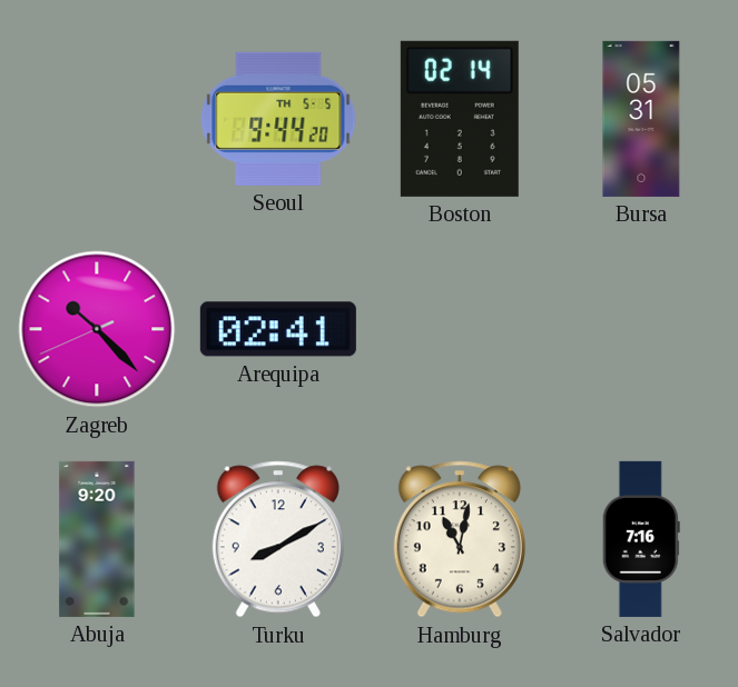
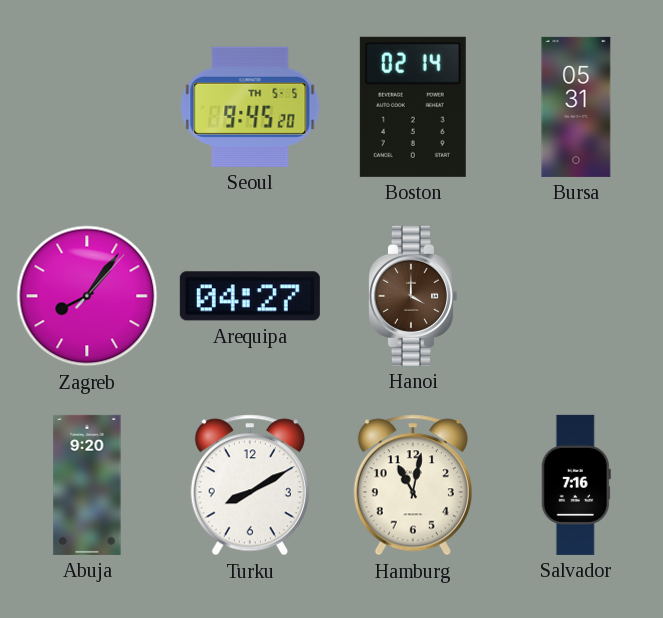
Seoul: 9:44 -> 9:45 (250, 107)
Zagreb: 10:22 -> 8:06 (87, 296)
Arequipa: 02:41 -> 04:27 (250, 296)
Hanoi: none -> 4:00 (412, 296)
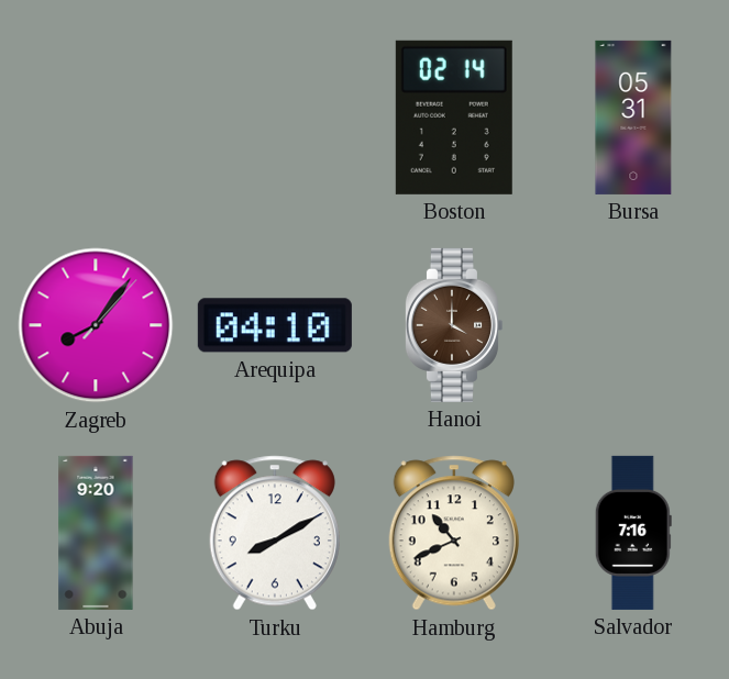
Seoul: 9:45 -> none (250, 107)
Arequipa: 04:27 -> 04:10 (275, 325)
Hamburg: 11:02 -> 10:41 (454, 533)
